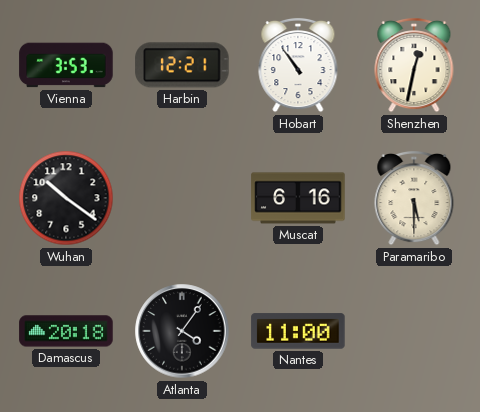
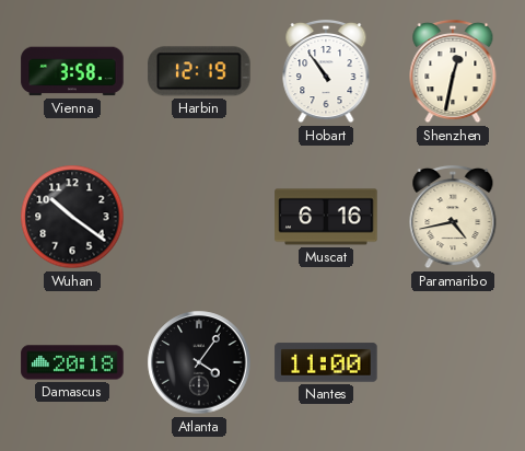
Vienna: 3:53 -> 3:58 (72, 71)
Harbin: 12:21 -> 12:19 (199, 71)
Paramaribo: 5:30 -> 4:43 (453, 217)
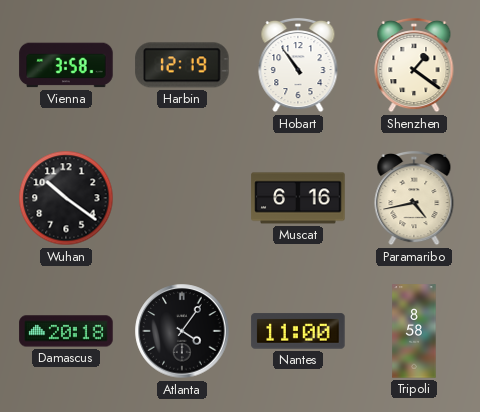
Shenzhen: 12:32 -> 1:21 (414, 65)
Tripoli: none -> 8:58 (414, 331)
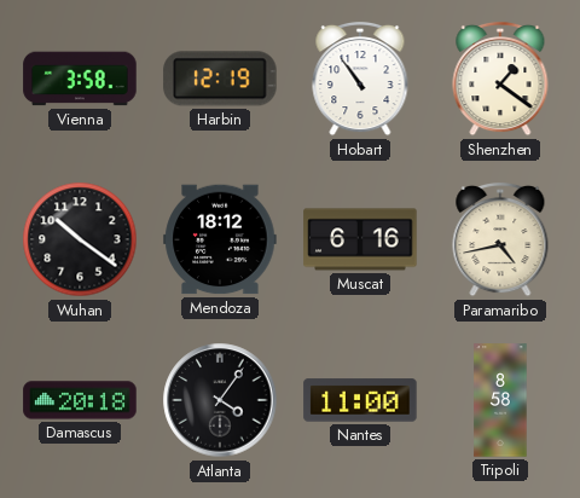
Mendoza: none -> 18:12 (220, 239)
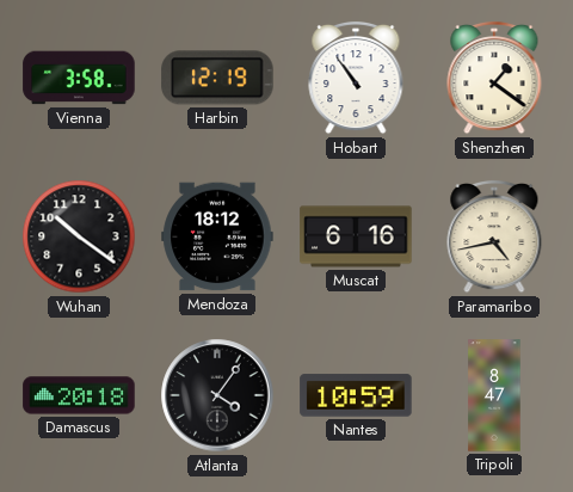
Nantes: 11:00 -> 10:59 (356, 395)
Tripoli: 8:58 -> 8:47 (494, 395)
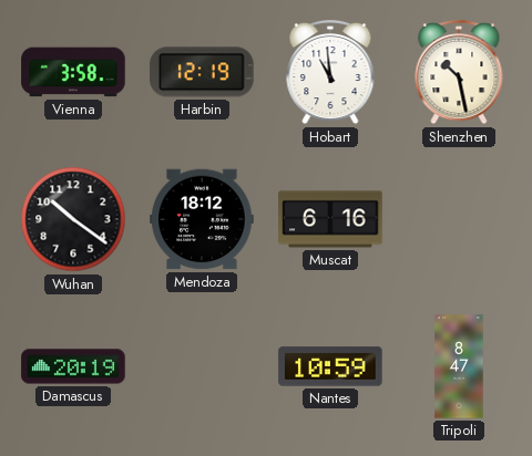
Hobart: 10:54 -> 10:59 (330, 72)
Shenzhen: 1:21 -> 10:28 (459, 72)
Paramaribo: 4:43 -> none (494, 236)
Damascus: 20:18 -> 20:19 (73, 366)
Atlanta: 4:06 -> none (217, 395)
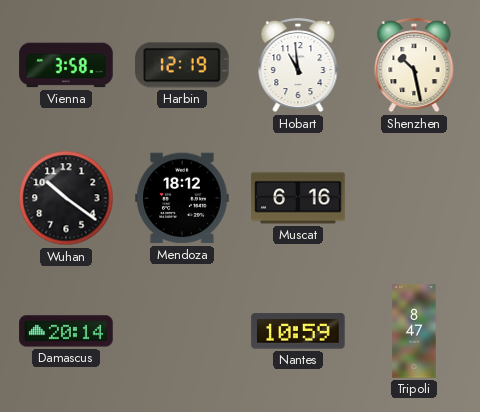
Damascus: 20:19 -> 20:14 (66, 331)
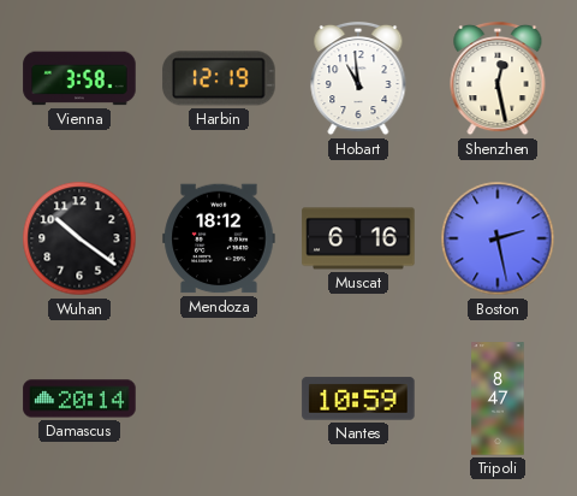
Shenzhen: 10:28 -> 12:28 (498, 78)
Boston: none -> 2:28 (498, 238)
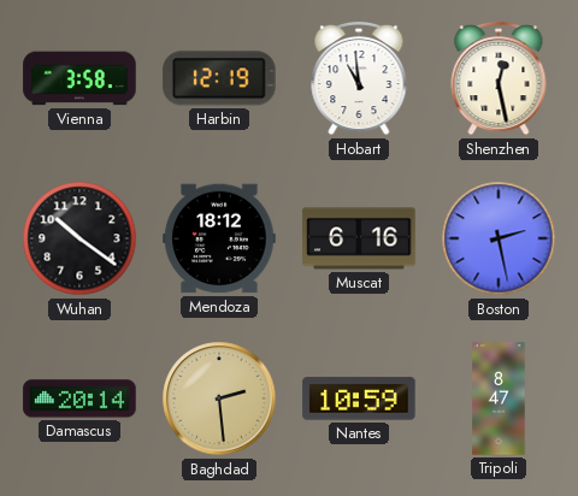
Baghdad: none -> 2:29 (219, 398)
